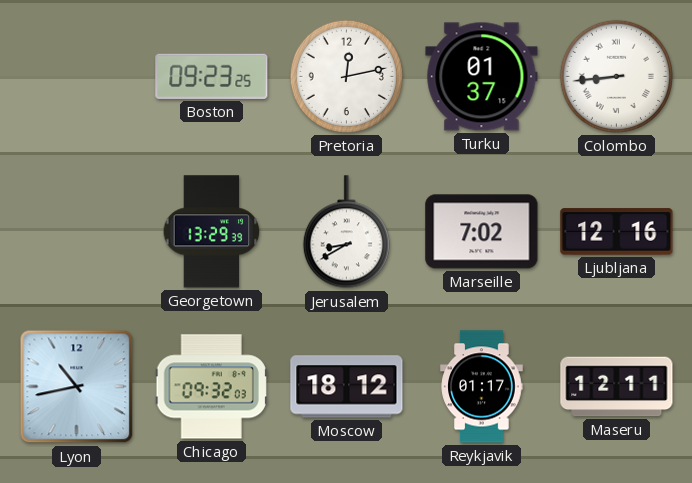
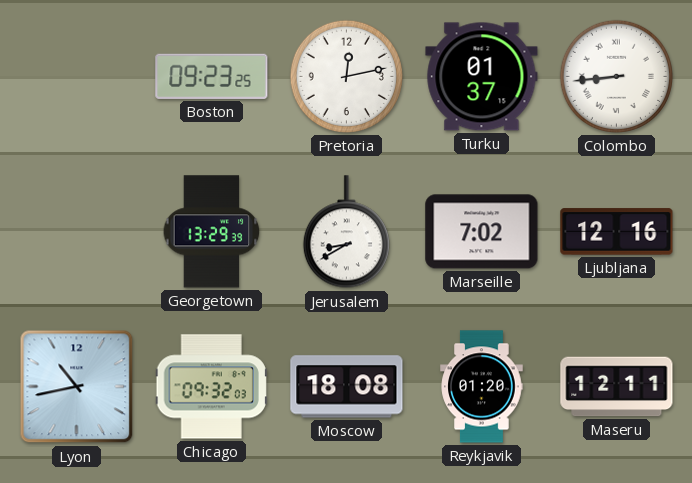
Moscow: 18:12 -> 18:08 (347, 387)
Reykjavik: 01:17 -> 01:20 (482, 387)
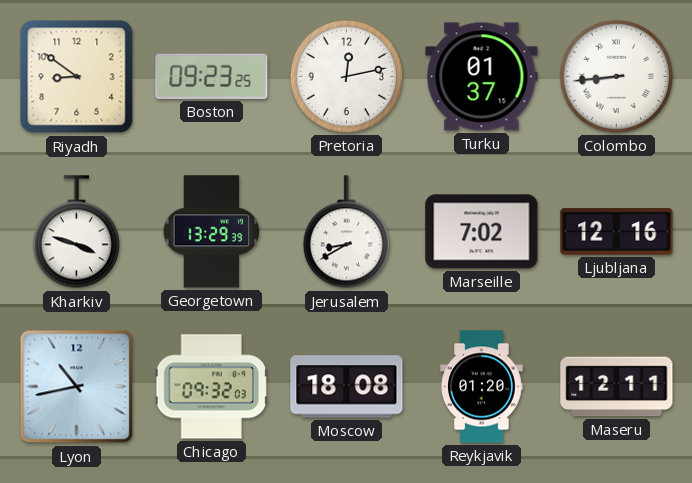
Riyadh: none -> 8:51 (77, 77)
Kharkiv: none -> 3:48 (76, 232)
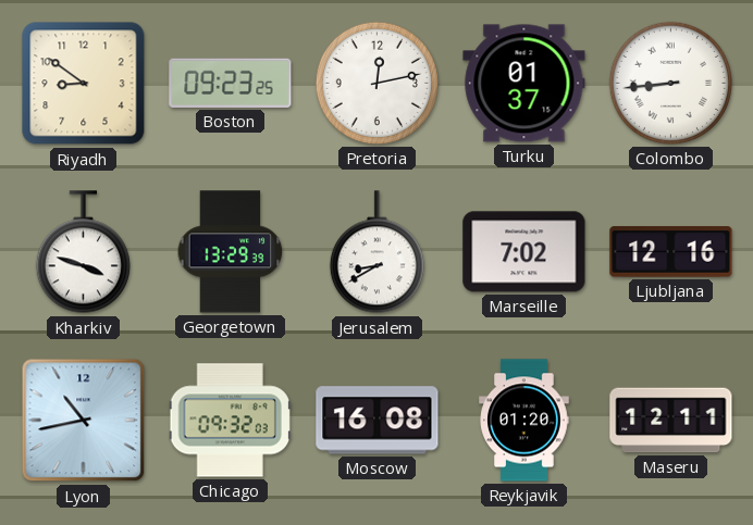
Moscow: 18:08 -> 16:08 (378, 421)
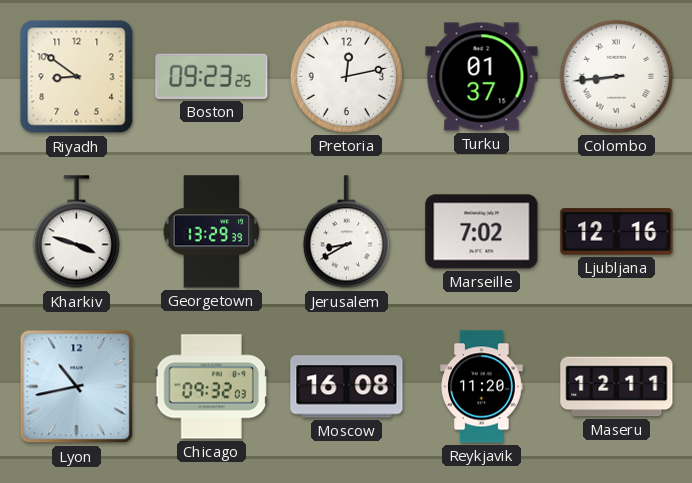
Reykjavik: 01:20 -> 11:20 (482, 387)
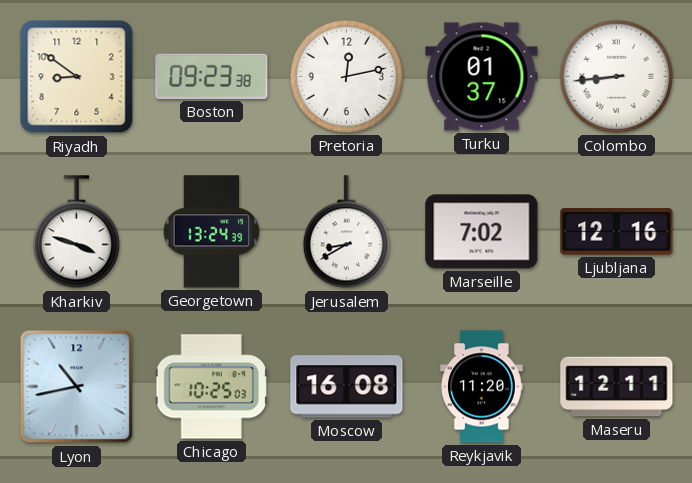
Boston: 09:23:25 -> 09:23:38 (212, 76)
Georgetown: 13:29 -> 13:24 (212, 232)
Chicago: 09:32 -> 10:25 (211, 387)
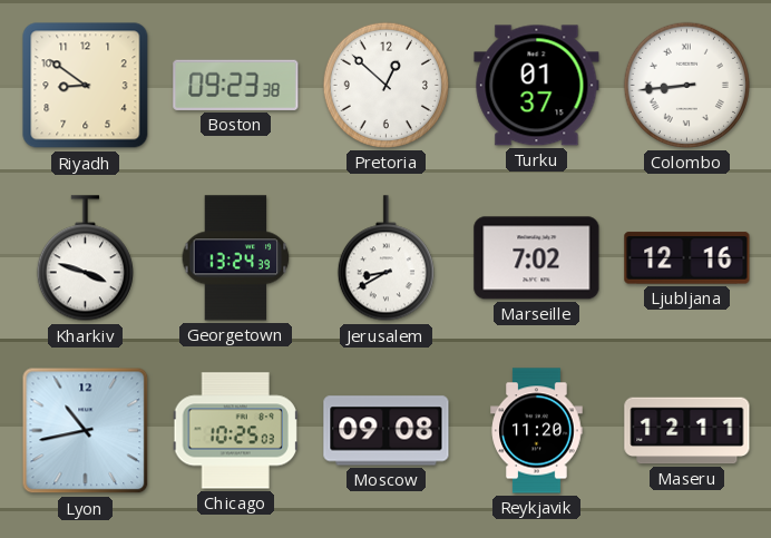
Pretoria: 12:13 -> 12:52 (385, 85)
Moscow: 16:08 -> 09:08 (387, 431)
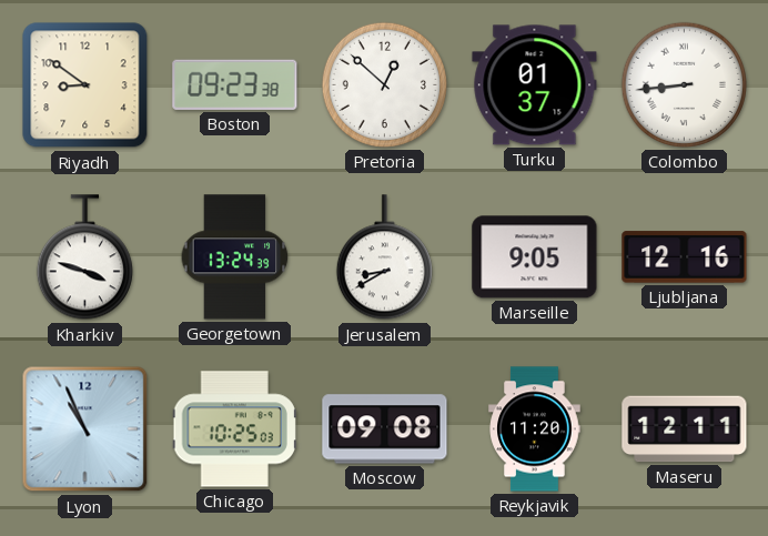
Marseille: 7:02 -> 9:05 (535, 257)
Lyon: 10:43 -> 10:56 (85, 429)
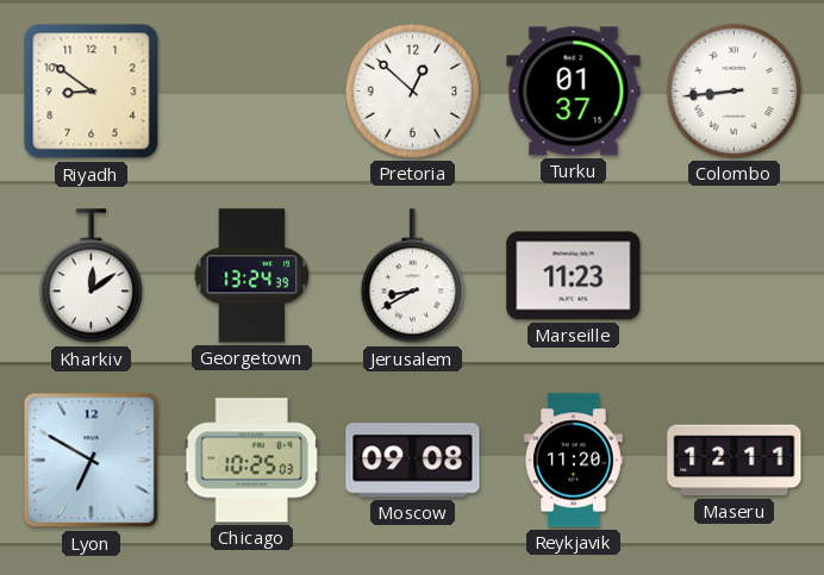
Boston: 09:23 -> none (235, 84)
Kharkiv: 3:48 -> 12:09 (90, 276)
Marseille: 9:05 -> 11:23 (574, 276)
Ljubljana: 12:16 -> none (685, 257)
Lyon: 10:56 -> 6:50 (92, 461)
